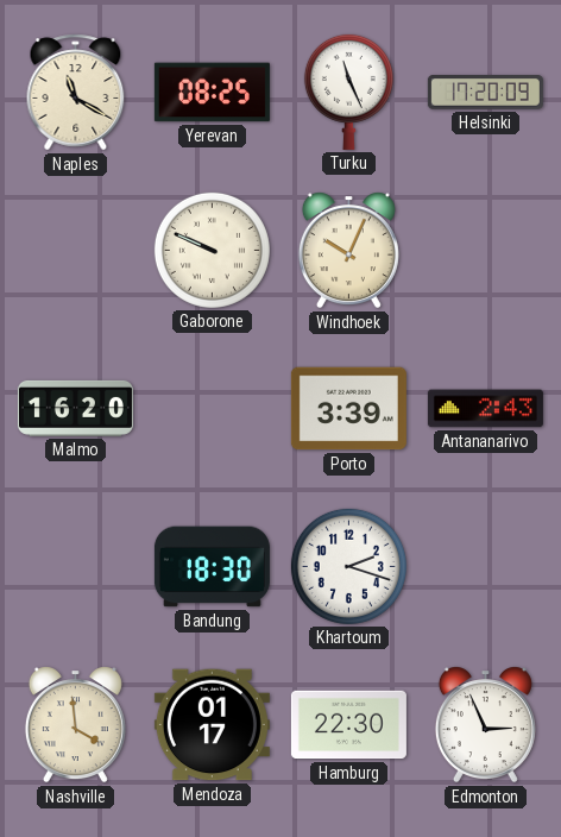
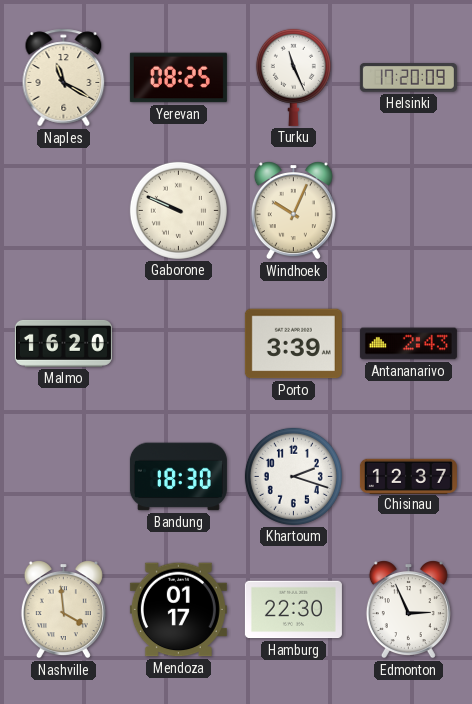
Chisinau: none -> 12:37 (408, 476)
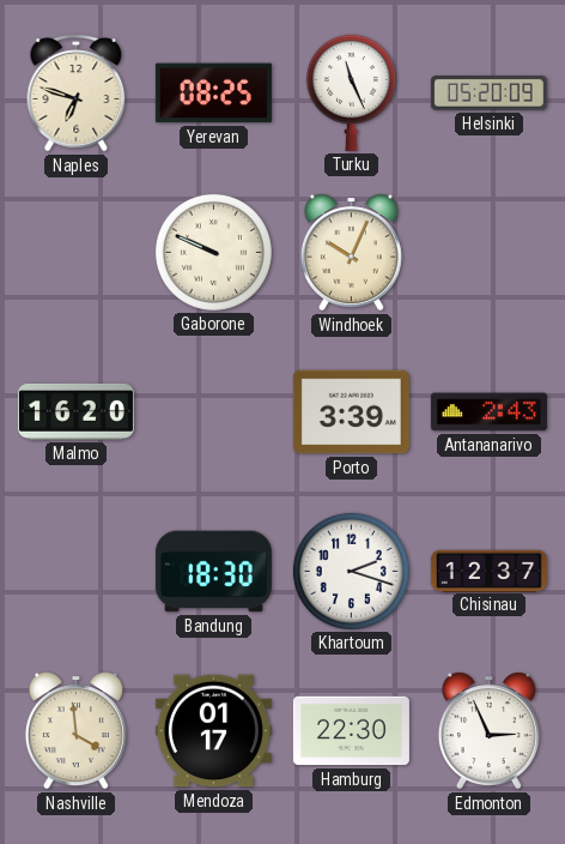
Naples: 11:20 -> 6:48 (77, 94)
Helsinki: 17:20 -> 05:20 (488, 94)
